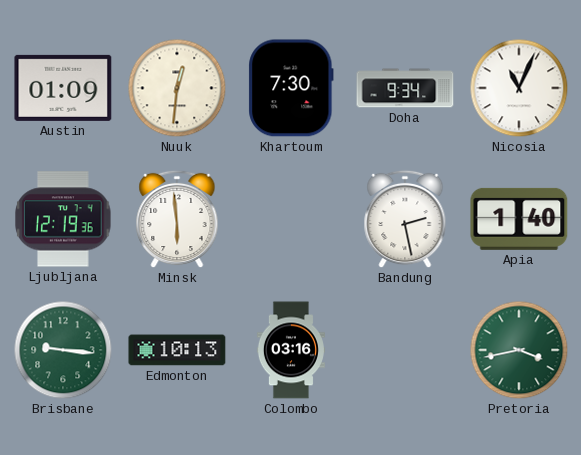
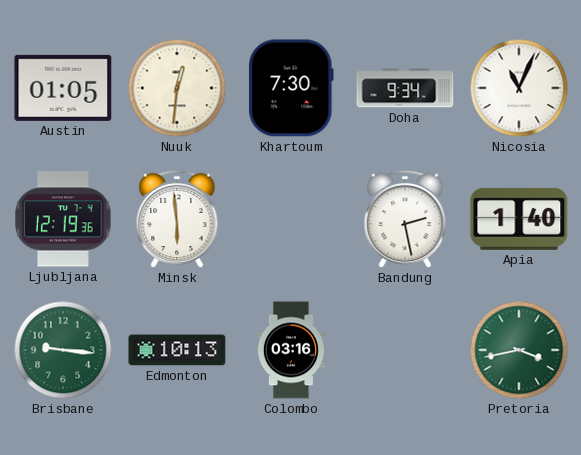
Austin: 01:09 -> 01:05 (63, 88)
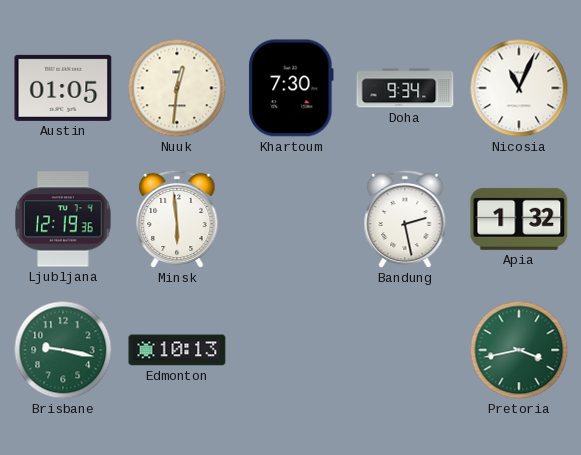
Apia: 1:40 -> 1:32 (519, 219)
Brisbane: 9:16 -> 9:17 (63, 350)
Colombo: 03:16 -> none (291, 350)
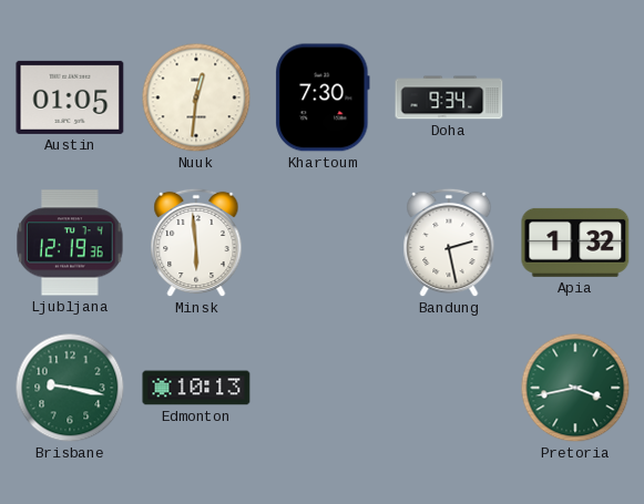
Nicosia: 11:04 -> none (519, 88)
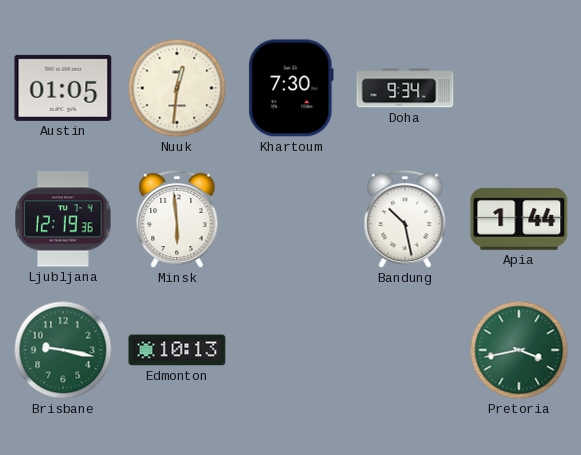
Bandung: 2:28 -> 10:28 (405, 219)
Apia: 1:32 -> 1:44 (519, 219)
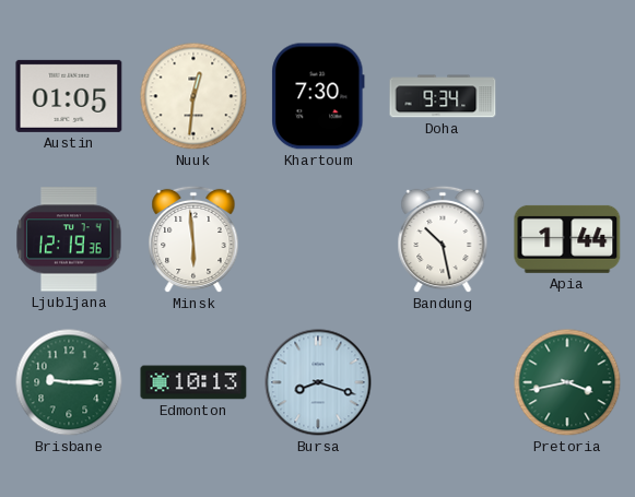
Brisbane: 9:17 -> 9:15 (69, 382)
Bursa: none -> 8:18 (318, 382)
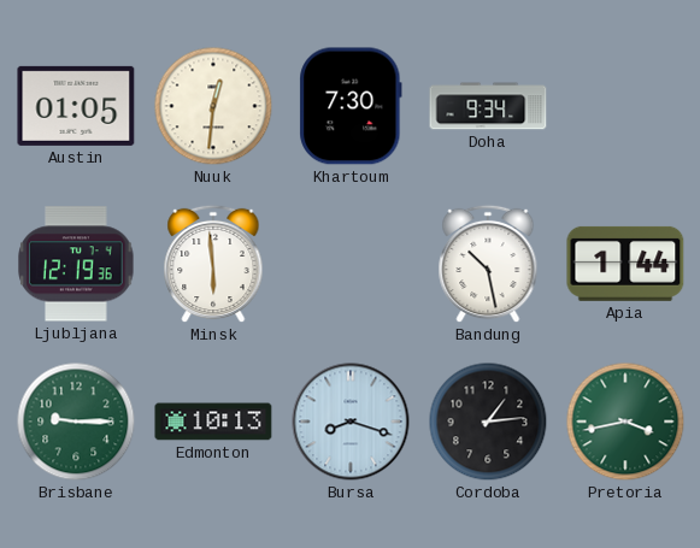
Cordoba: none -> 1:14 (488, 422)
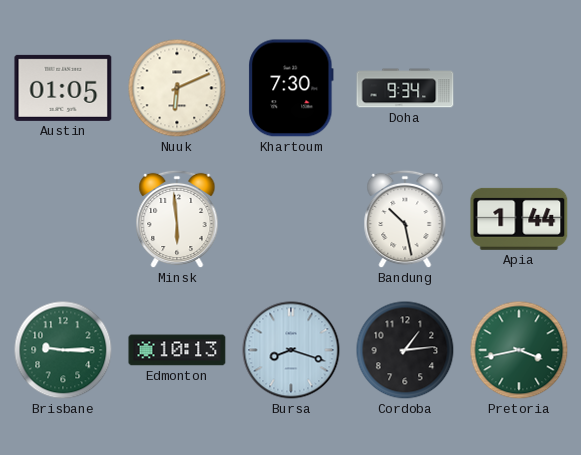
Nuuk: 12:31 -> 6:11 (177, 88)
Ljubljana: 12:19 -> none (76, 264)
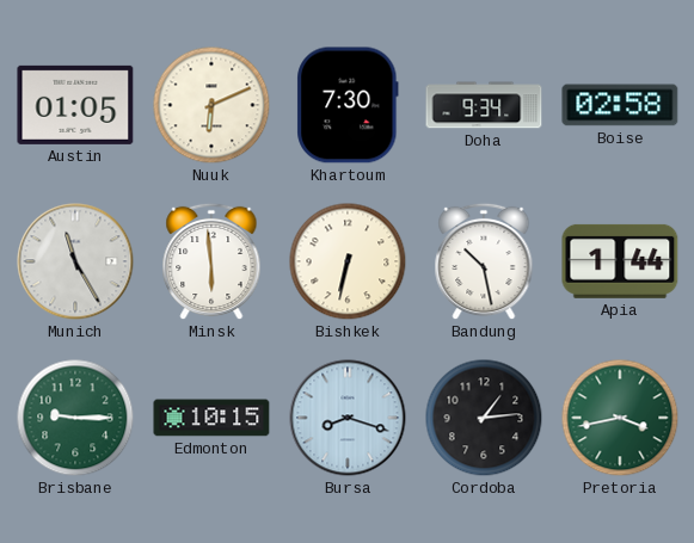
Boise: none -> 02:58 (620, 105)
Munich: none -> 11:25 (75, 261)
Bishkek: none -> 6:32 (348, 261)
Edmonton: 10:13 -> 10:15 (211, 418)
